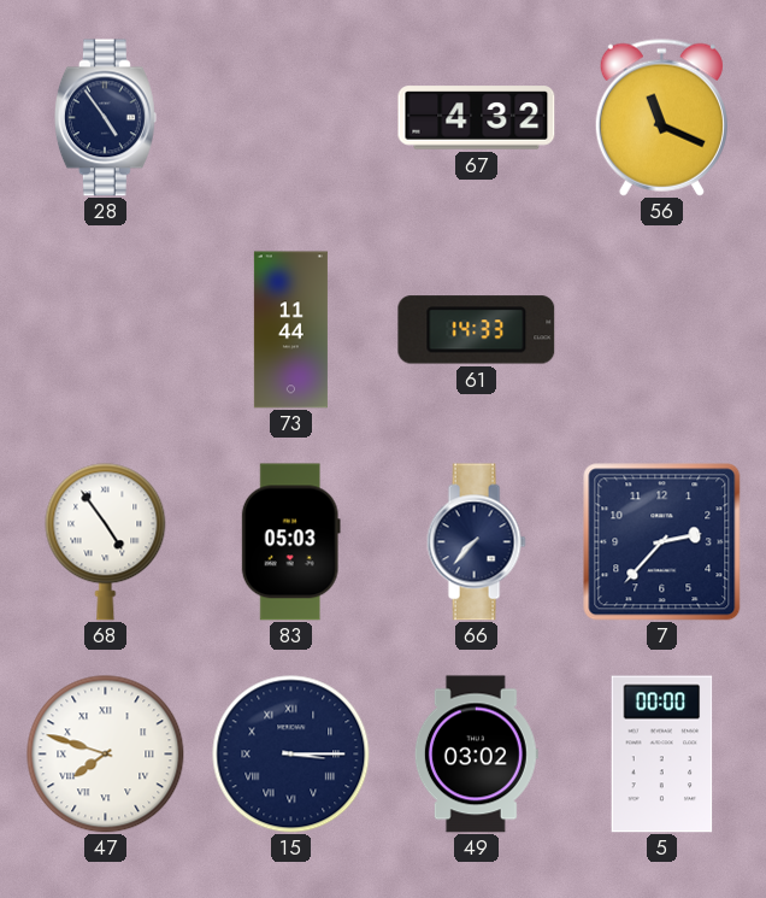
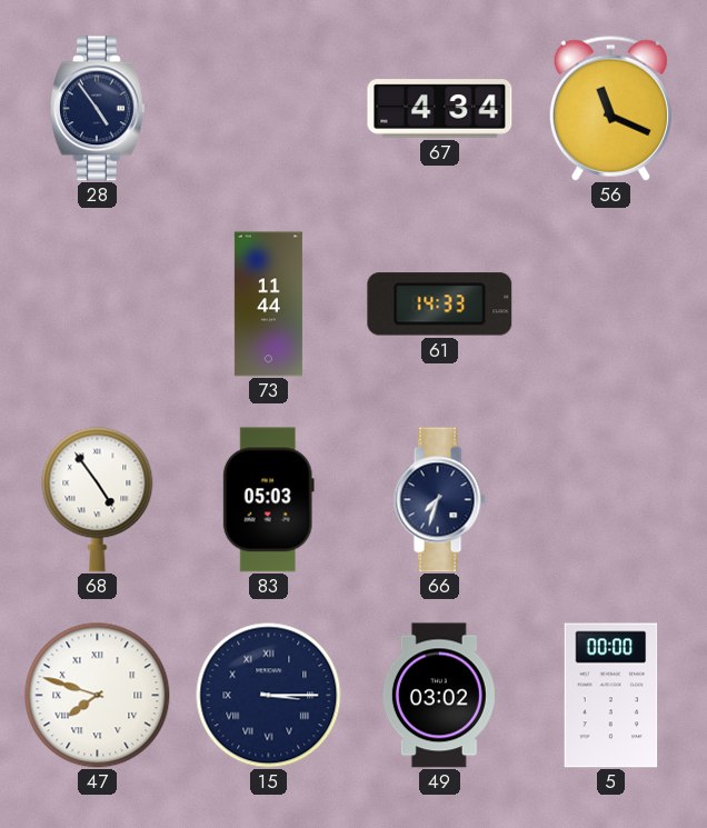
67: 4:32 -> 4:34 (440, 109)
66: 7:37 -> 7:33 (439, 500)
7: 2:37 -> none (662, 542)
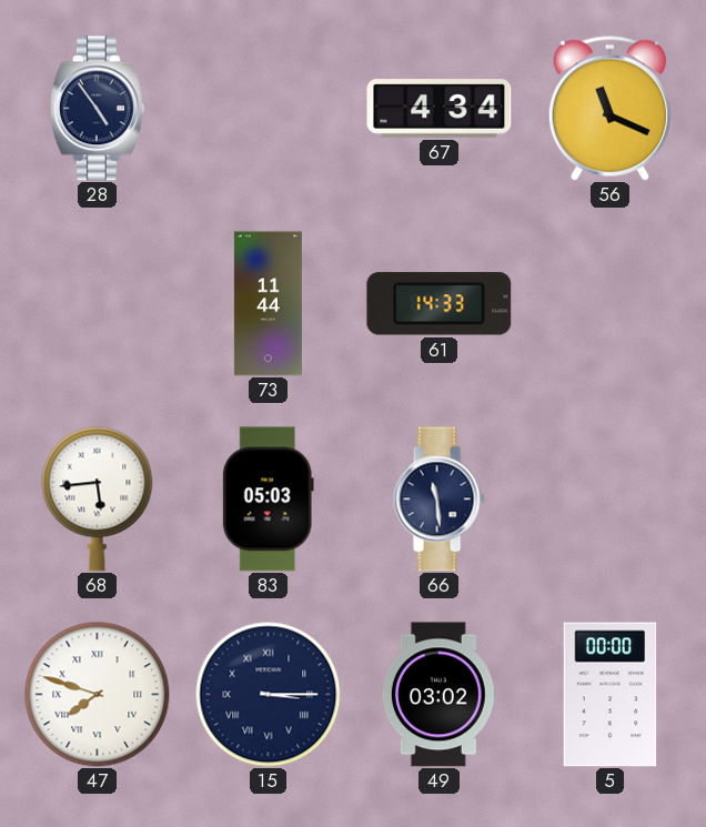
68: 4:54 -> 5:44 (98, 500)
66: 7:33 -> 11:29 (438, 500)
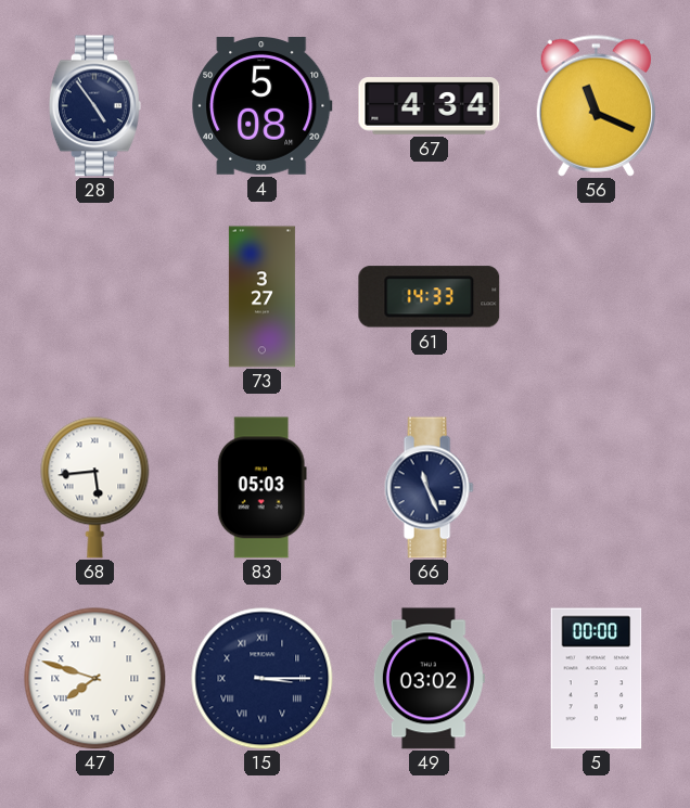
4: none -> 5:08 (263, 106)
73: 11:44 -> 3:27 (261, 297)
66: 11:29 -> 11:26 (429, 488)
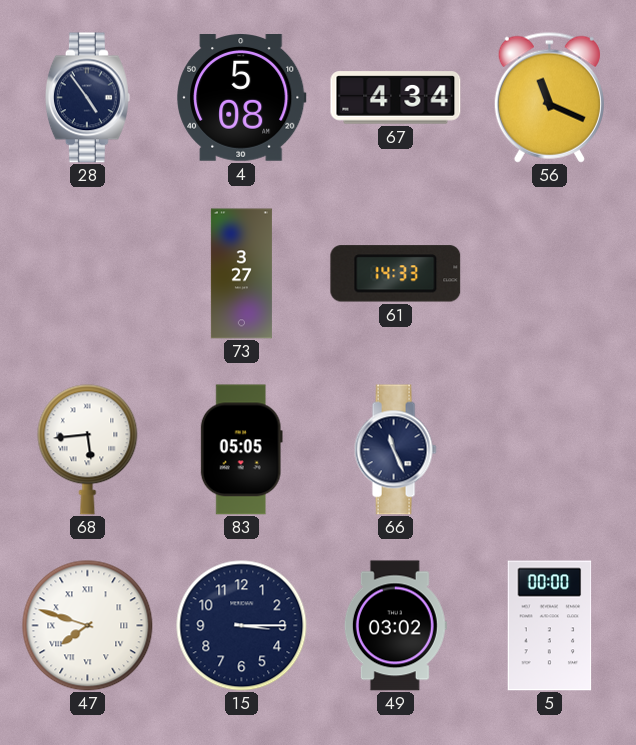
83: 05:03 -> 05:05 (241, 450)
15 numerals: Roman -> Arabic (242, 626)
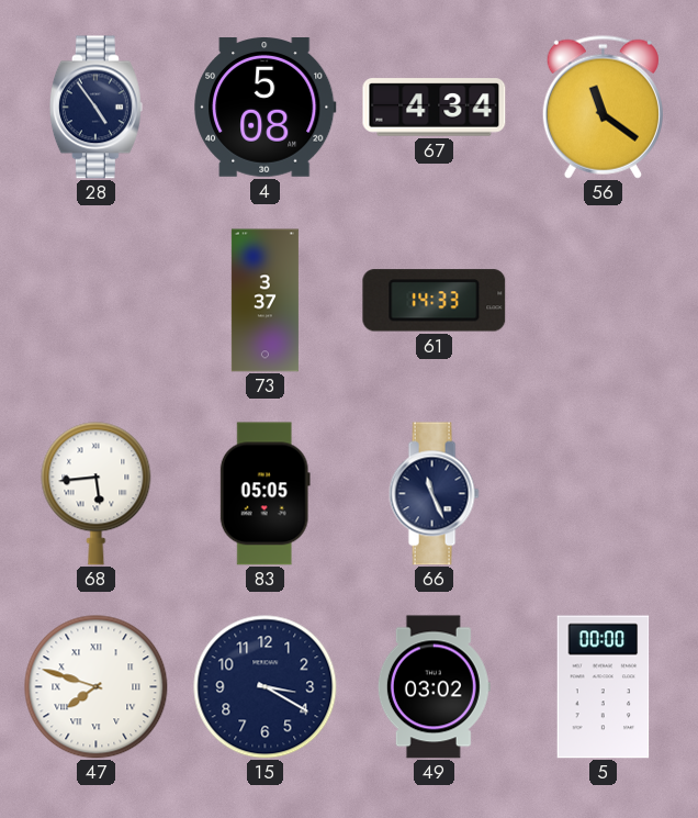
56: 11:19 -> 11:21 (603, 107)
73: 3:27 -> 3:37 (264, 301)
15: 3:15 -> 3:20 (266, 687)
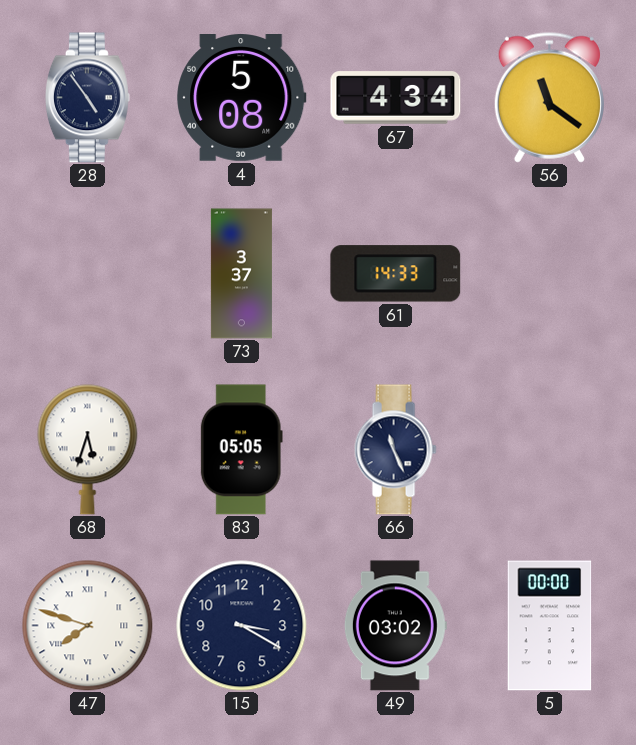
68: 5:44 -> 5:33 (88, 450)
